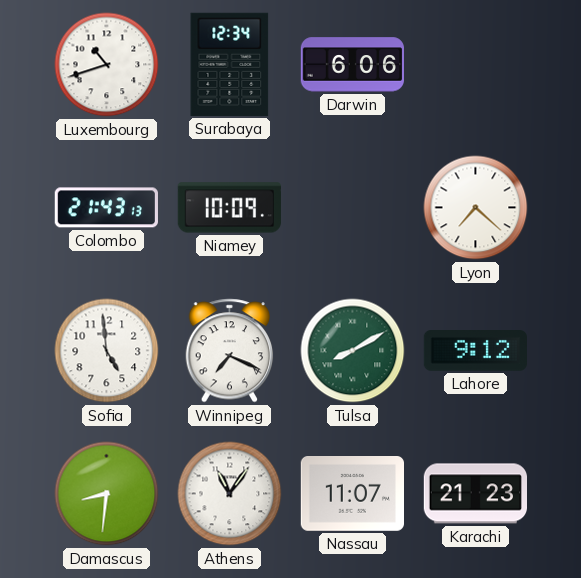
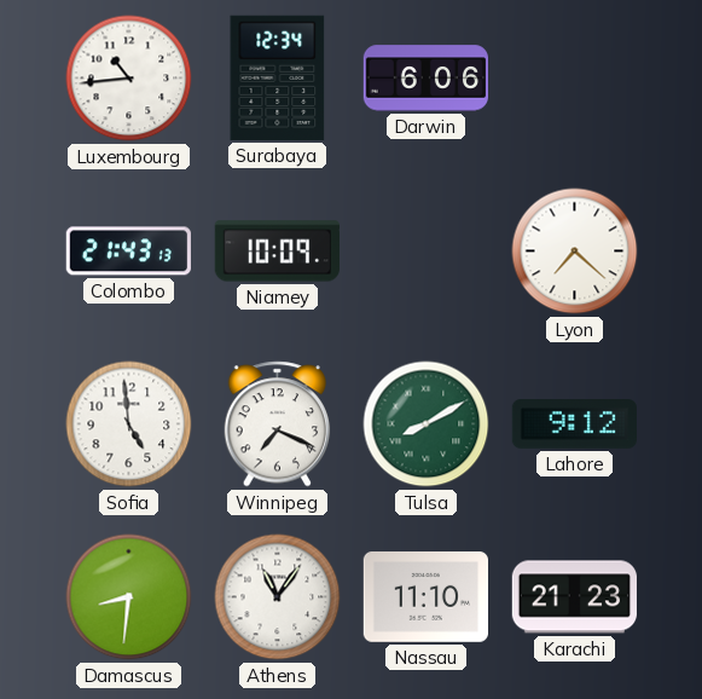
Luxembourg: 10:42 -> 10:44 (129, 79)
Nassau: 11:07 -> 11:10 (425, 597)
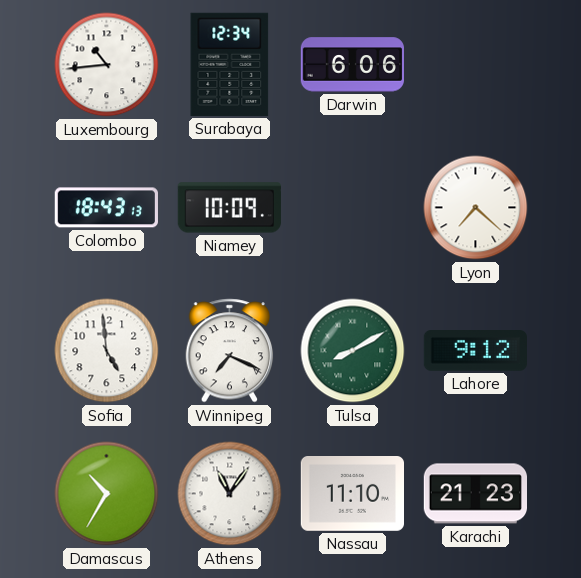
Colombo: 21:43 -> 18:43 (106, 208)
Damascus: 8:31 -> 10:35 (107, 494)
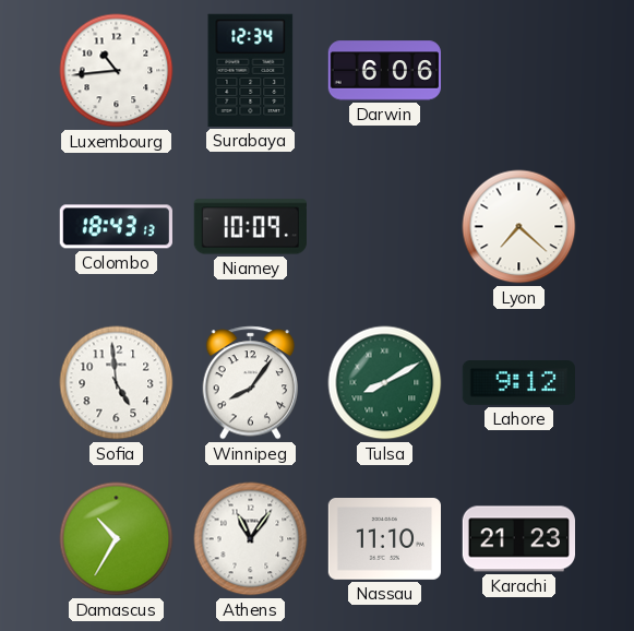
Winnipeg: 7:19 -> 8:06 (251, 383)
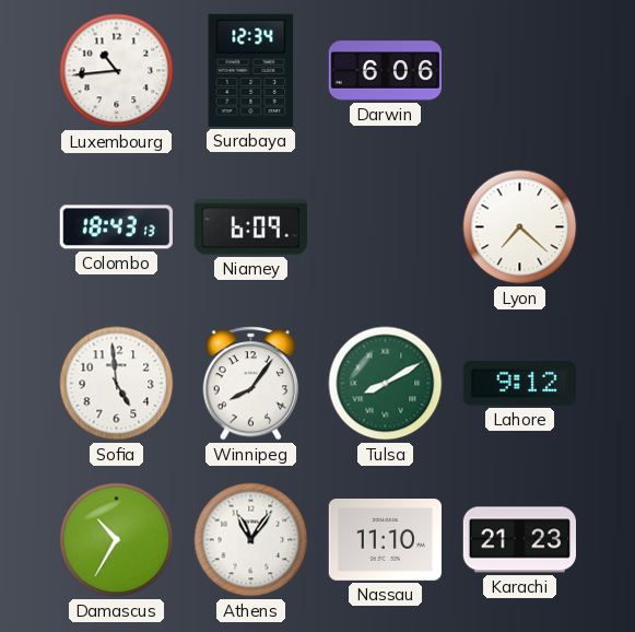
Niamey: 10:09 -> 6:09 (250, 227)
